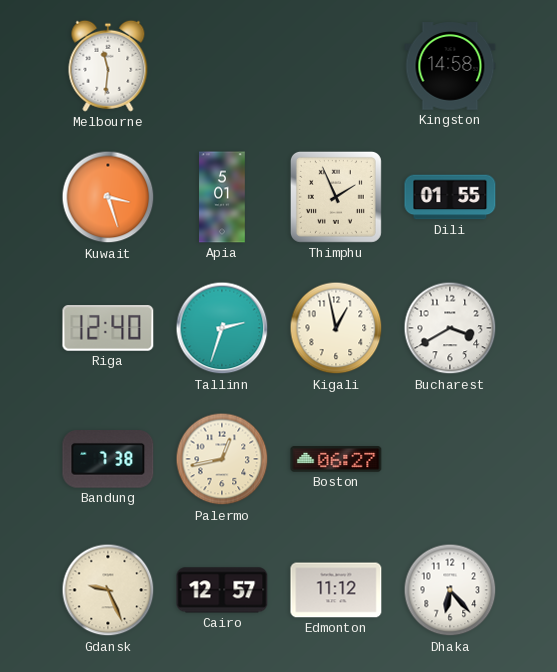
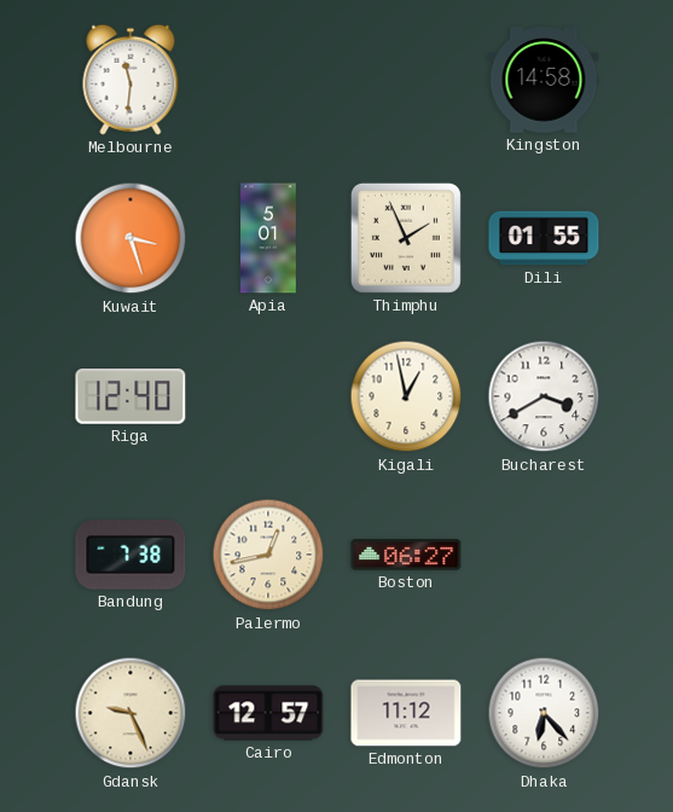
Tallinn: 2:33 -> none (222, 328)
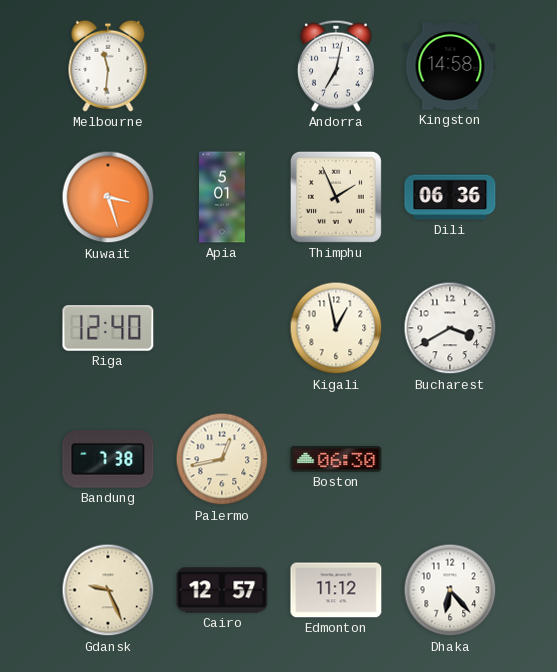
Andorra: none -> 7:02 (336, 66)
Dili: 01:55 -> 06:36 (450, 197)
Boston: 06:27 -> 06:30 (336, 459)
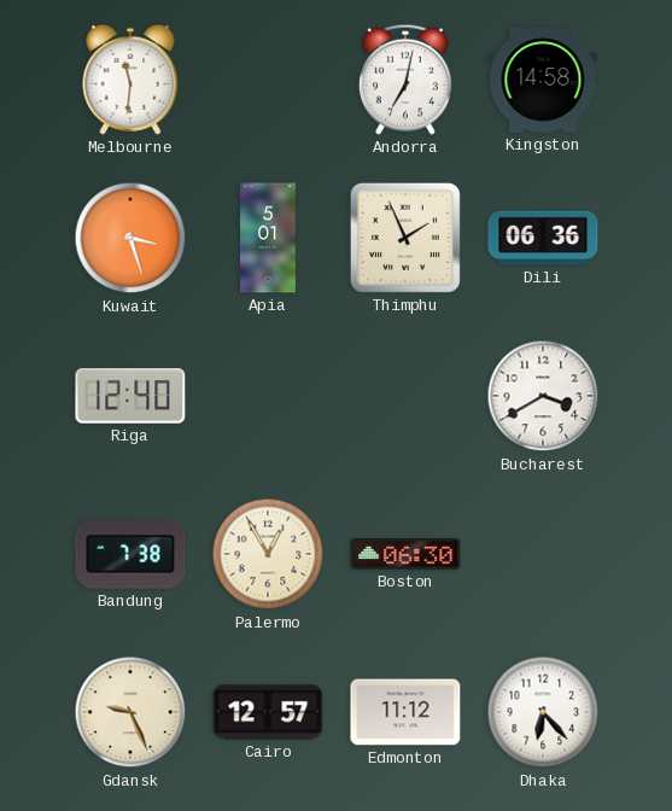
Kigali: 12:58 -> none (336, 328)
Palermo: 12:43 -> 12:55 (268, 554)
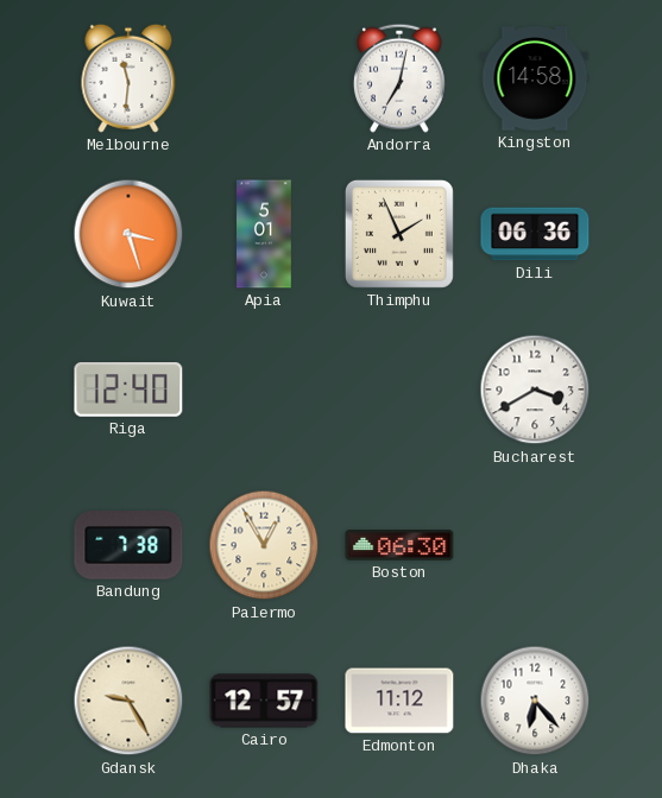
Gdansk: 9:26 -> 9:25 (128, 701)
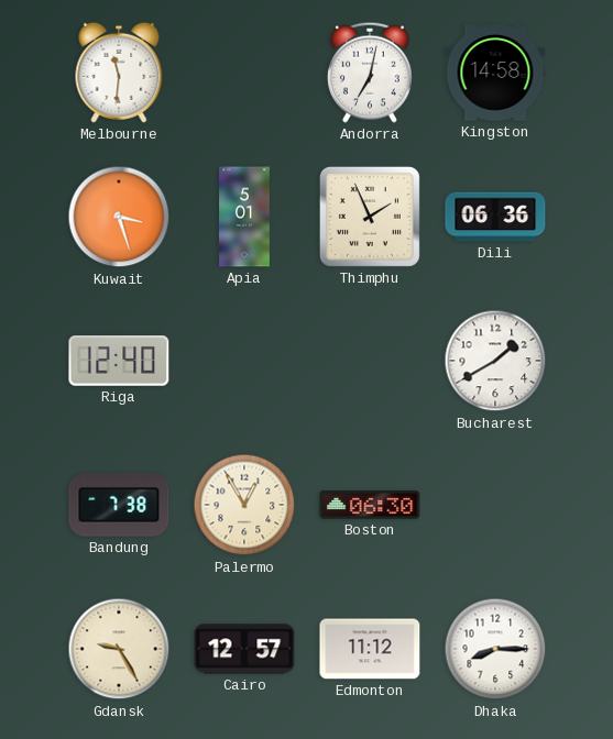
Bucharest: 3:40 -> 1:40 (495, 361)
Dhaka: 6:23 -> 8:15 (495, 649)
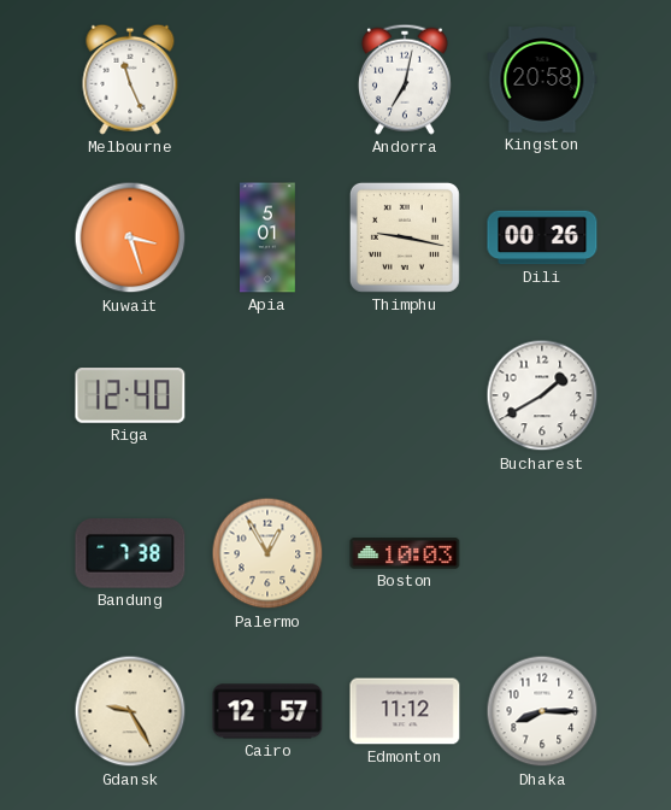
Melbourne: 11:31 -> 11:26 (130, 80)
Kingston: 14:58 -> 20:58 (542, 80)
Thimphu: 1:56 -> 9:17 (405, 237)
Dili: 06:36 -> 00:26 (542, 237)
Boston: 06:30 -> 10:03 (405, 553)
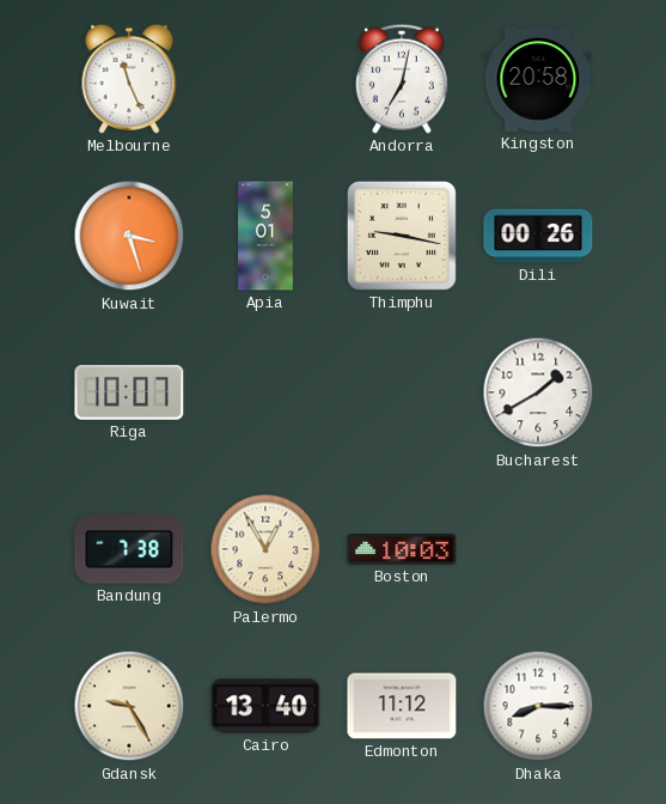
Riga: 12:40 -> 10:07 (129, 394)
Cairo: 12:57 -> 13:40 (265, 706)
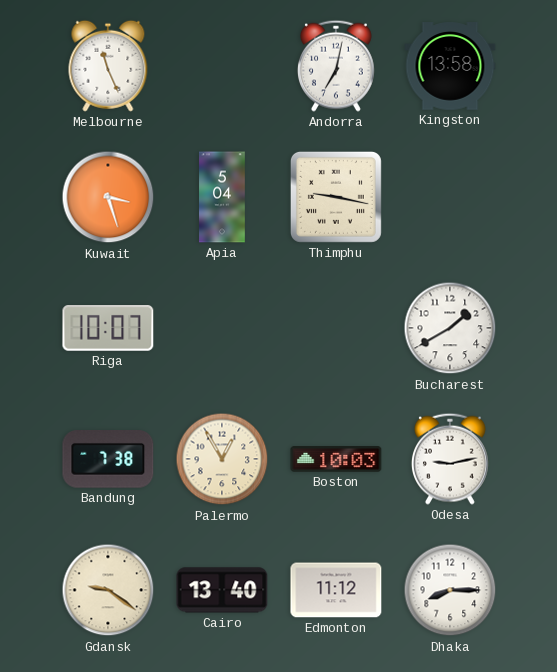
Kingston: 20:58 -> 13:58 (450, 66)
Apia: 5:01 -> 5:04 (222, 197)
Dili: 00:26 -> none (538, 236)
Odesa: none -> 9:13 (450, 459)
Gdansk: 9:25 -> 9:21 (108, 590)
